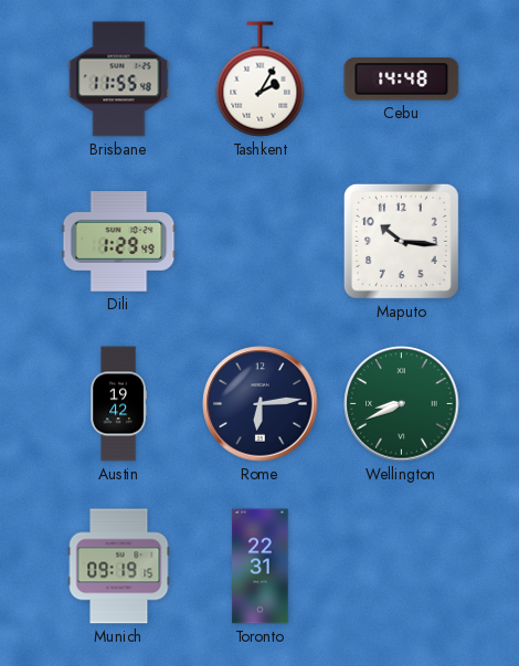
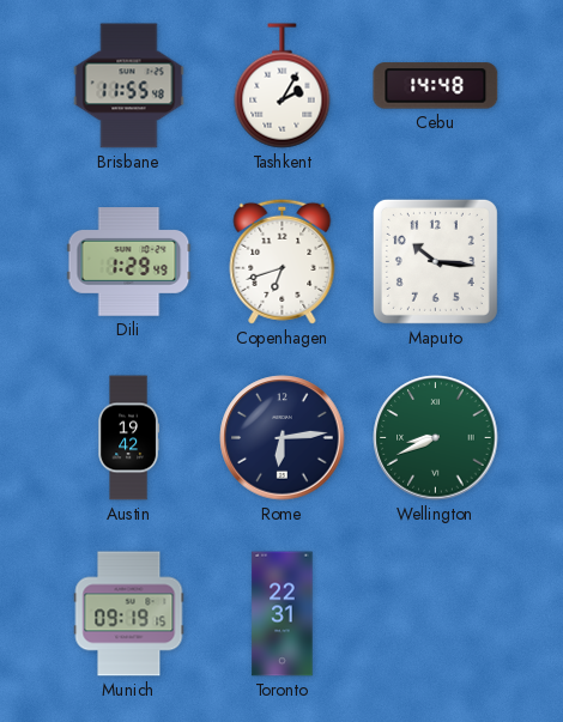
Copenhagen: none -> 6:42 (283, 261)
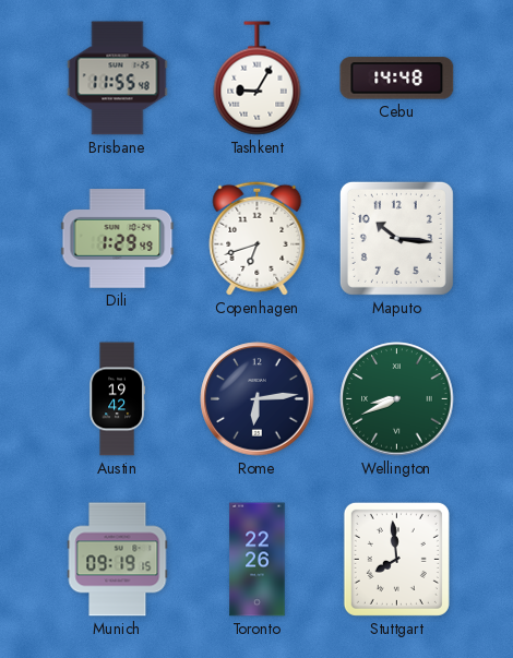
Tashkent: 2:05 -> 9:05 (258, 79)
Toronto: 22:31 -> 22:26 (258, 560)
Stuttgart: none -> 7:59 (396, 559)
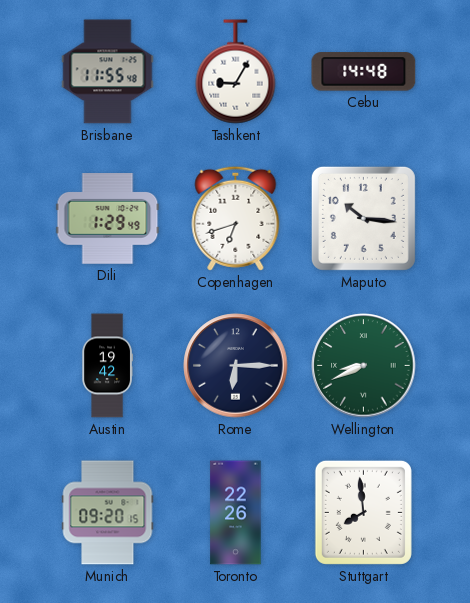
Rome: 6:14 -> 6:15 (236, 366)
Munich: 09:19 -> 09:20 (108, 513)
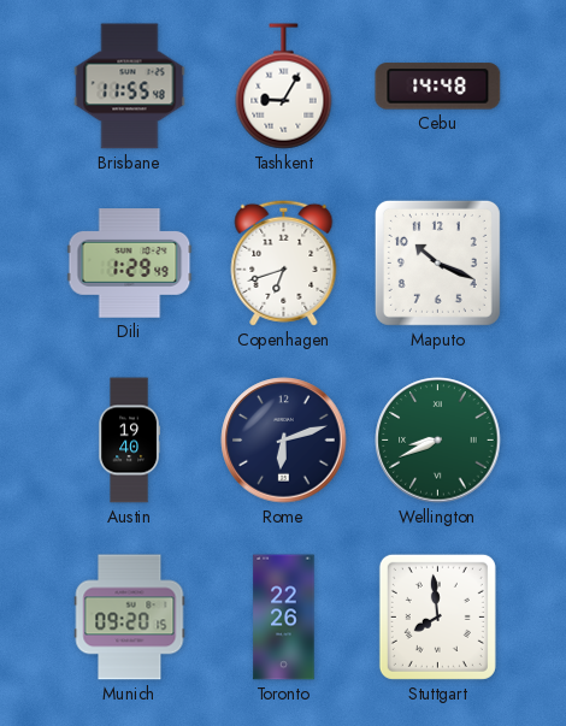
Maputo: 10:16 -> 10:19 (437, 262)
Austin: 19:42 -> 19:40 (129, 441)
Rome: 6:15 -> 6:12 (284, 441)
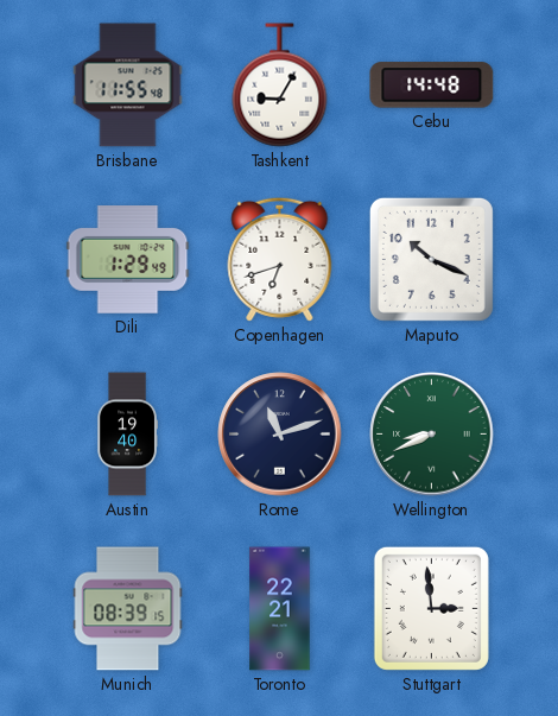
Rome: 6:12 -> 11:12 (280, 435)
Munich: 09:20 -> 08:39 (128, 609)
Toronto: 22:26 -> 22:21 (280, 609)
Stuttgart: 7:59 -> 2:59 (431, 608)
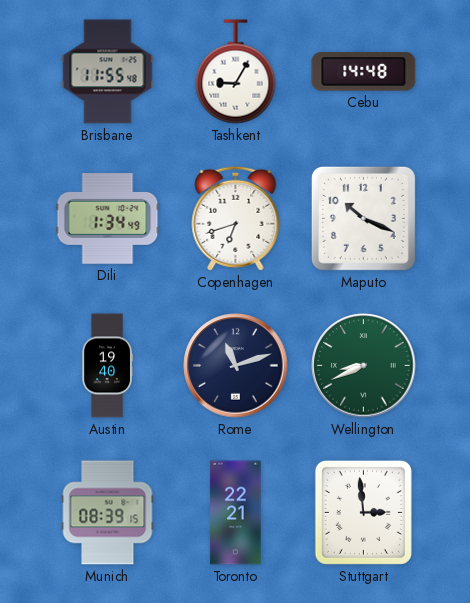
Dili: 1:29 -> 1:34 (108, 219)
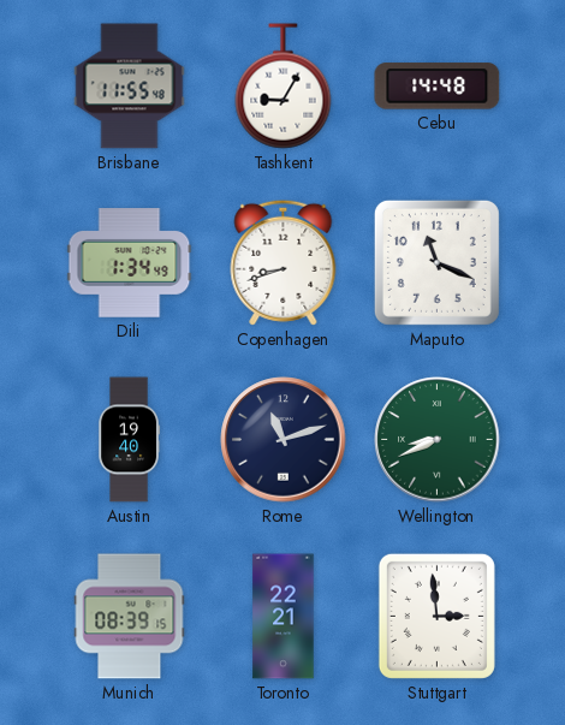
Copenhagen: 6:42 -> 8:42 (284, 262)
Maputo: 10:19 -> 11:19 (436, 262)
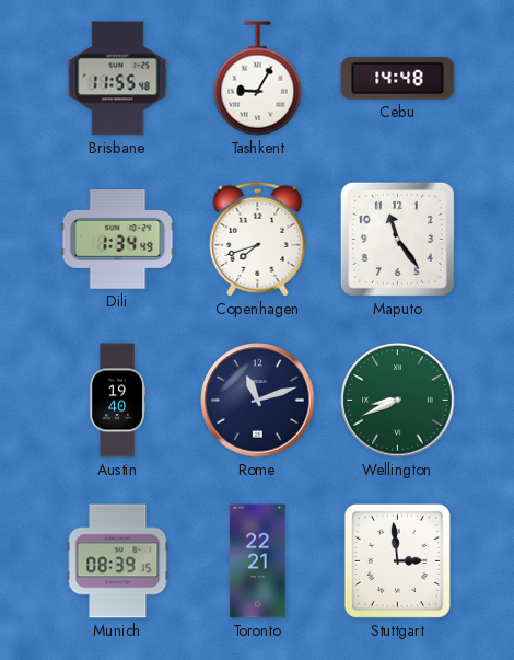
Copenhagen: 8:42 -> 7:42 (258, 239)
Maputo: 11:19 -> 11:24 (397, 239)
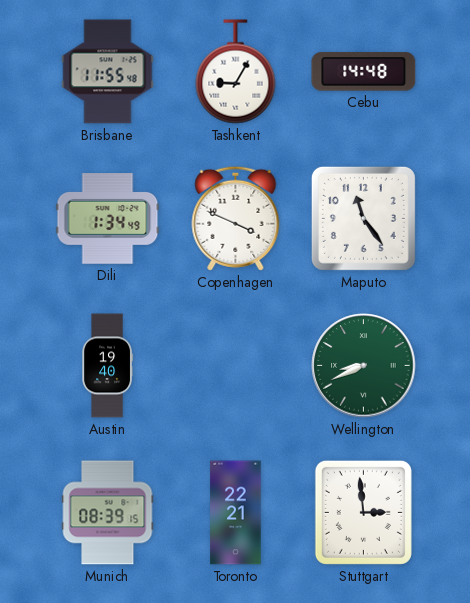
Copenhagen: 7:42 -> 3:49 (236, 218)
Rome: 11:12 -> none (258, 401)
